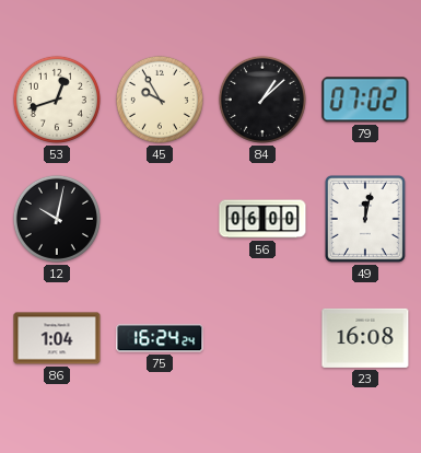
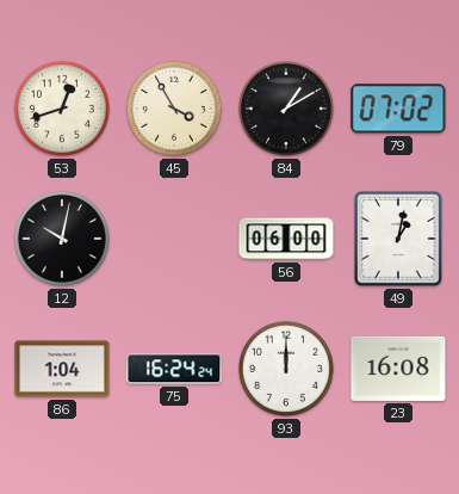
45: 9:55 -> 3:55 (174, 109)
84: 1:08 -> 1:10 (286, 109)
49: 12:02 -> 1:02 (398, 239)
93: none -> 12:00 (286, 369)
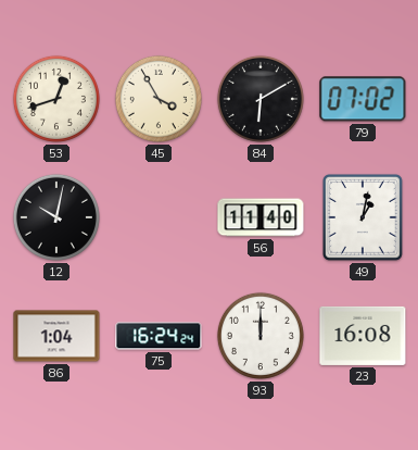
84: 1:10 -> 6:10 (261, 99)
56: 06:00 -> 11:40 (261, 217)
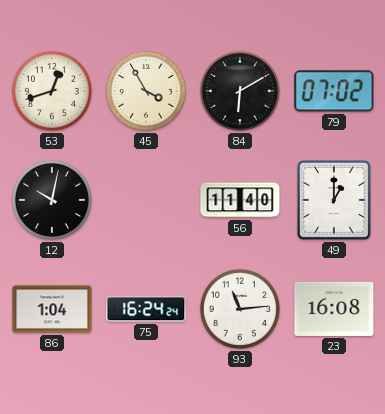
49: 1:02 -> 1:00 (334, 200)
93: 12:00 -> 11:14 (240, 309)
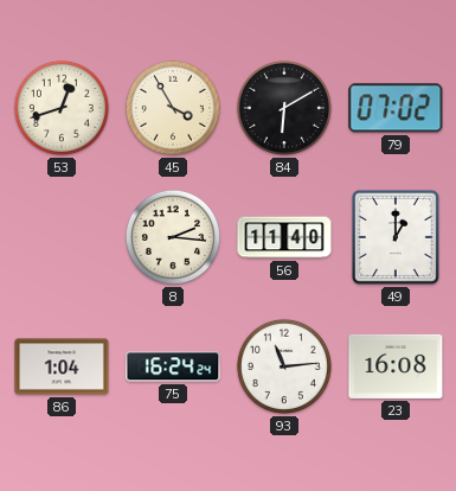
12: 10:02 -> none (52, 200)
8: none -> 2:16 (173, 237)
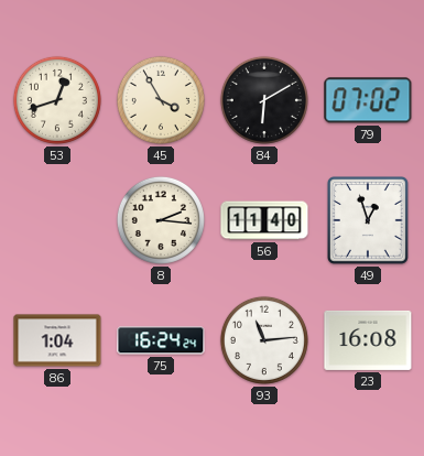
49: 1:00 -> 12:57 (368, 220)
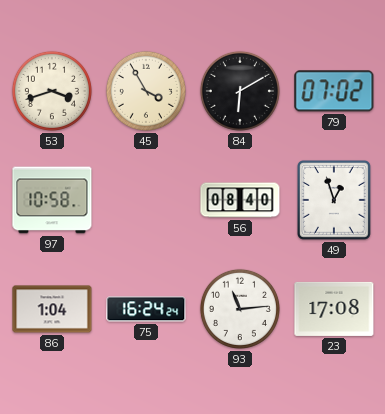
53: 12:42 -> 3:42 (52, 91)
97: none -> 10:58 (52, 200)
8: 2:16 -> none (161, 220)
56: 11:40 -> 08:40 (240, 200)
23: 16:08 -> 17:08 (334, 309)
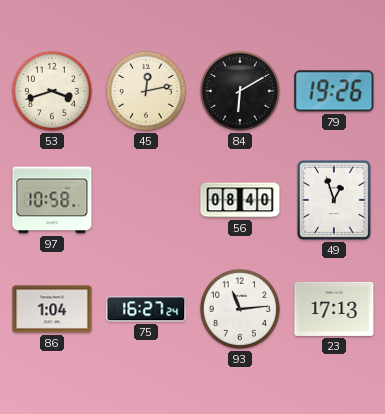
45: 3:55 -> 12:13 (146, 91)
79: 07:02 -> 19:26 (334, 91)
75: 16:24 -> 16:27 (146, 309)
23: 17:08 -> 17:13 (334, 309)
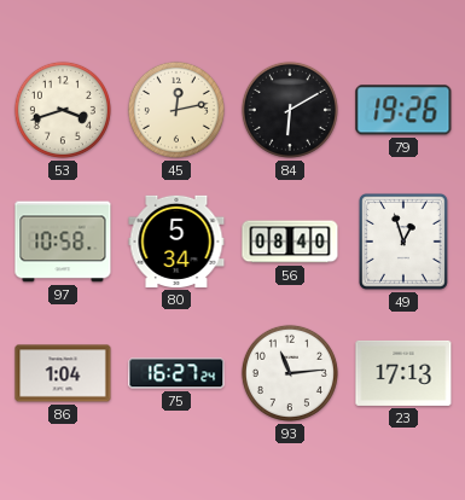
80: none -> 5:34 (176, 242)
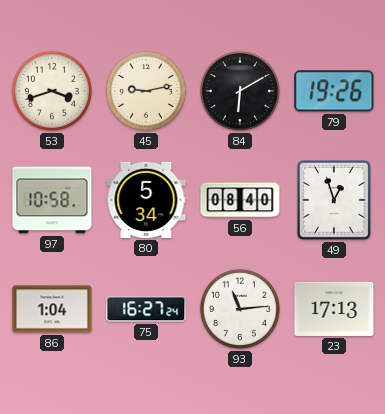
45: 12:13 -> 9:13 (146, 91)
